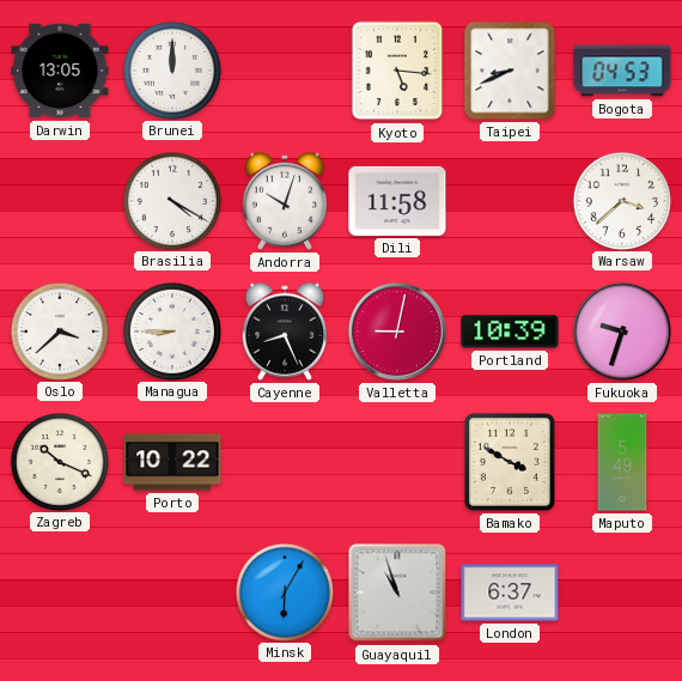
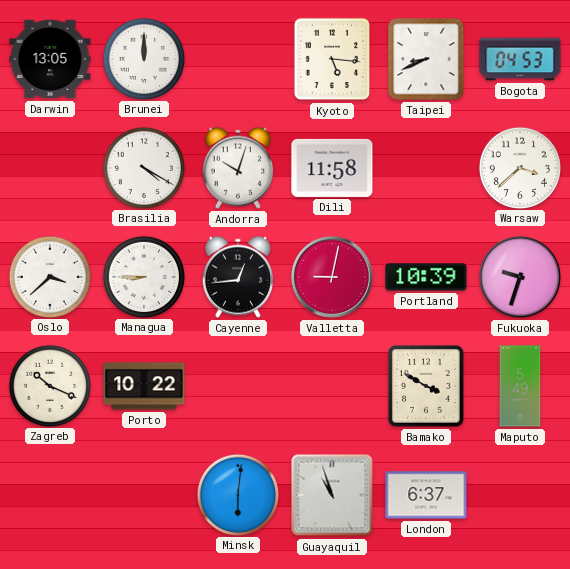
Cayenne: 8:26 -> 12:44 (238, 277)
Minsk: 6:05 -> 6:01 (237, 494)
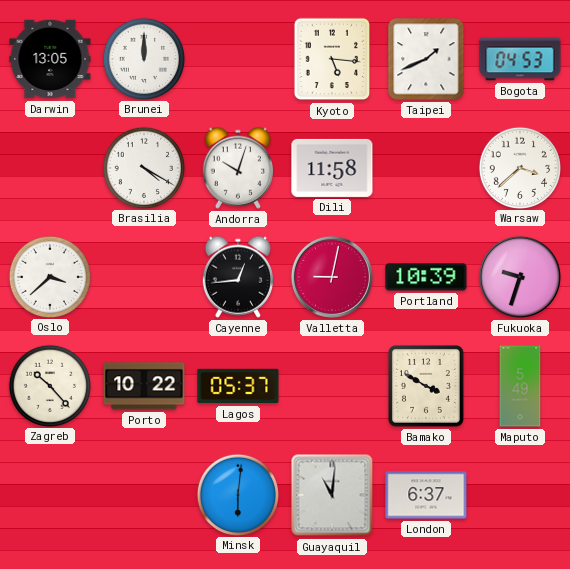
Taipei: 8:41 -> 1:41 (426, 59)
Managua: 8:45 -> none (143, 276)
Zagreb: 10:19 -> 10:23 (49, 385)
Lagos: none -> 05:37 (238, 386)
Guayaquil: 10:57 -> 11:01 (332, 495)
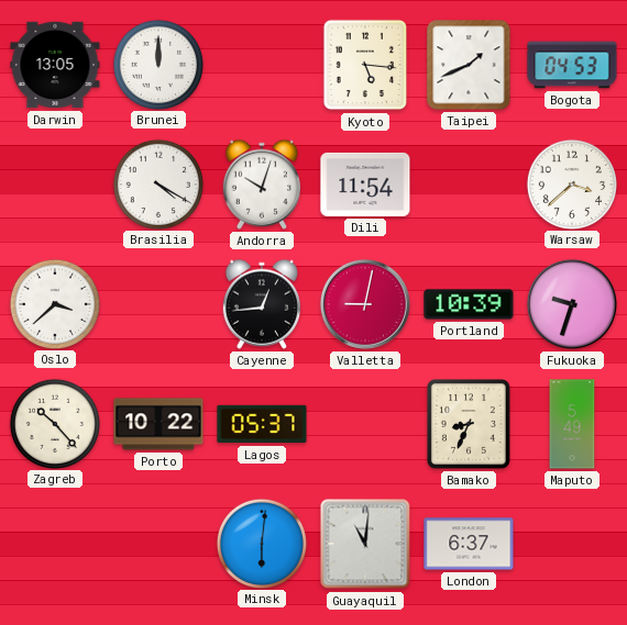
Dili: 11:58 -> 11:54 (365, 185)
Bamako: 3:50 -> 8:34 (469, 424)
